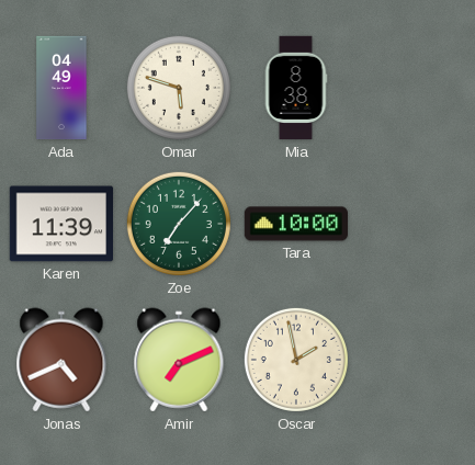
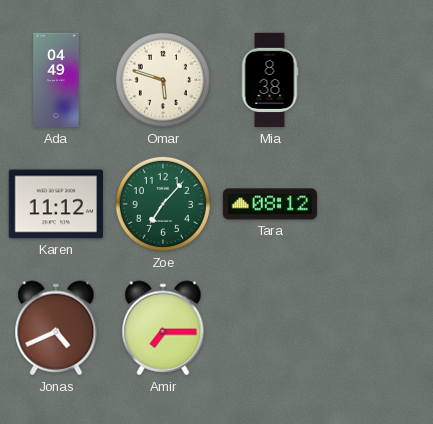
Karen: 11:39 -> 11:12 (55, 204)
Tara: 10:00 -> 08:12 (269, 204)
Amir: 7:11 -> 7:15 (163, 328)
Oscar: 1:58 -> none (296, 360)
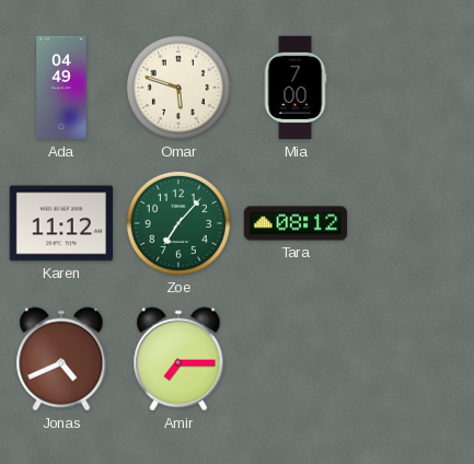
Mia: 8:38 -> 7:00 (296, 88)
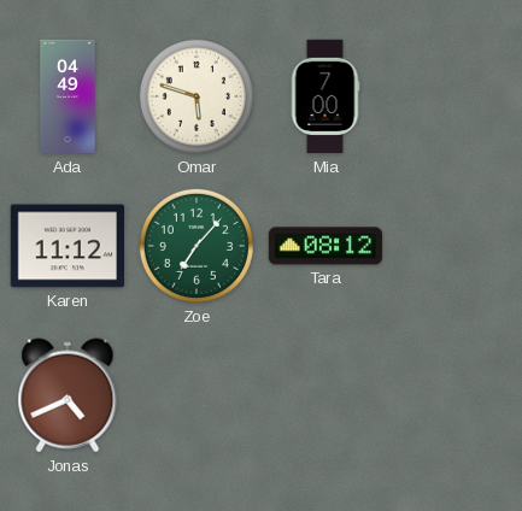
Amir: 7:15 -> none (178, 359)
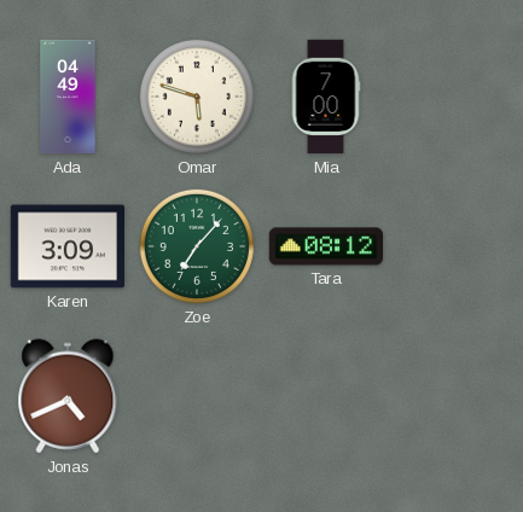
Karen: 11:12 -> 3:09 (66, 246)
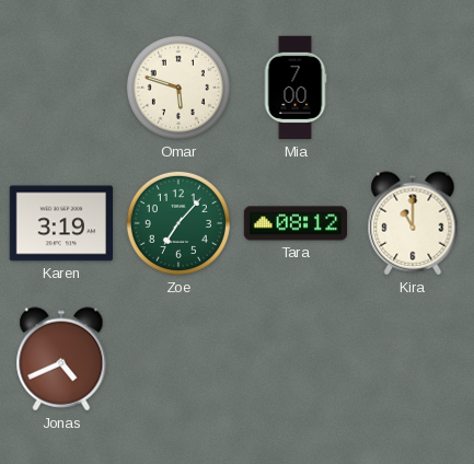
Ada: 04:49 -> none (68, 97)
Karen: 3:09 -> 3:19 (60, 223)
Kira: none -> 11:00 (413, 223)
